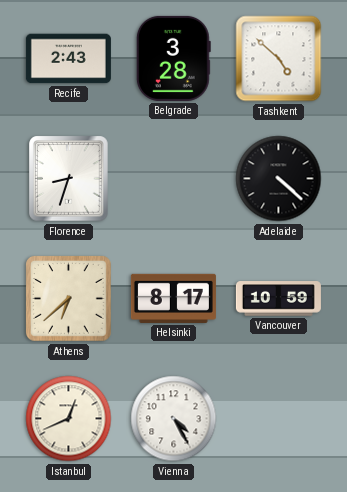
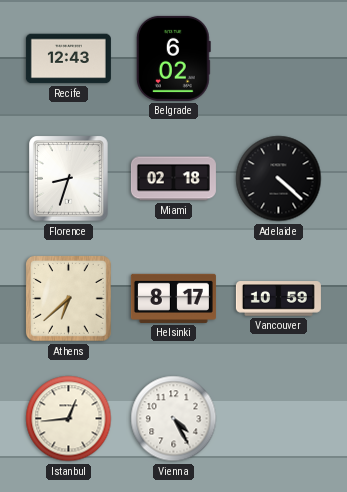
Recife: 2:43 -> 12:43 (68, 59)
Belgrade: 3:28 -> 6:02 (173, 58)
Tashkent: 4:52 -> none (279, 59)
Miami: none -> 02:18 (173, 179)
Istanbul: 12:41 -> 12:44 (69, 419)
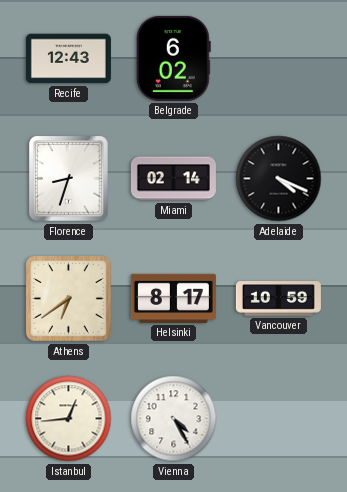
Miami: 02:18 -> 02:14 (173, 179)
Adelaide: 4:22 -> 4:19 (279, 179)
Athens: 6:38 -> 6:39 (69, 299)
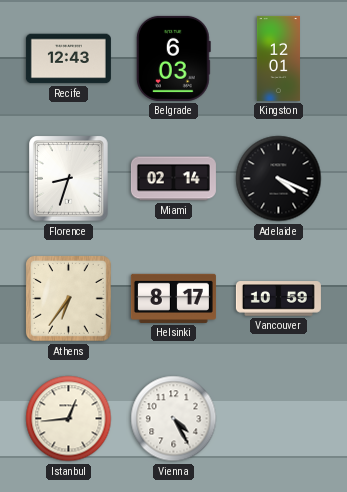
Belgrade: 6:02 -> 6:03 (173, 58)
Kingston: none -> 12:01 (278, 58)
Athens: 6:39 -> 6:36 (69, 299)
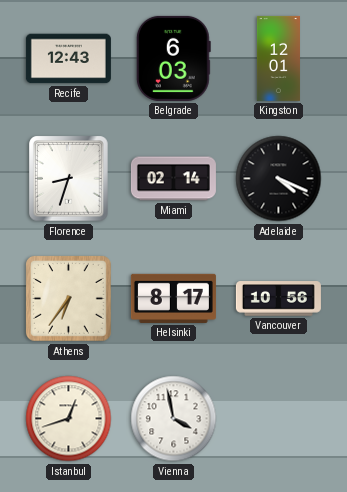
Vancouver: 10:59 -> 10:56 (278, 299)
Istanbul: 12:44 -> 12:42 (69, 419)
Vienna: 4:25 -> 3:58 (174, 419)
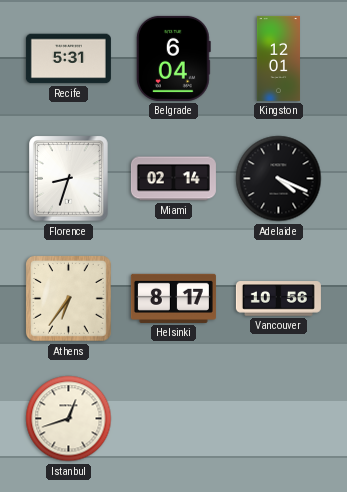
Recife: 12:43 -> 5:31 (68, 59)
Belgrade: 6:03 -> 6:04 (173, 58)
Vienna: 3:58 -> none (174, 419)
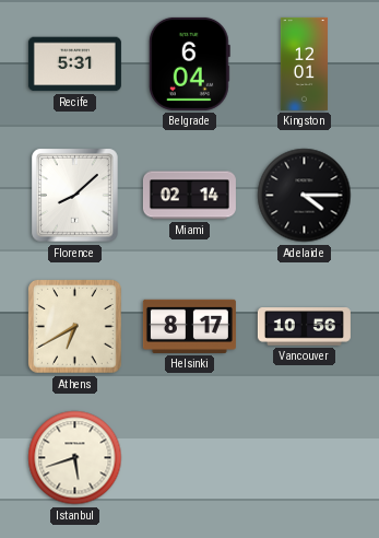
Florence: 8:33 -> 8:08 (75, 196)
Adelaide: 4:19 -> 4:15 (305, 196)
Athens: 6:36 -> 6:40 (75, 327)
Istanbul: 12:42 -> 5:42 (75, 458)
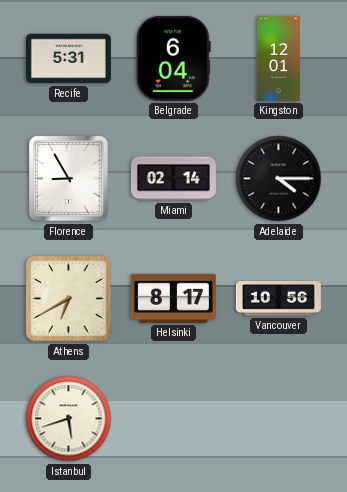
Florence: 8:08 -> 8:55 (69, 179)
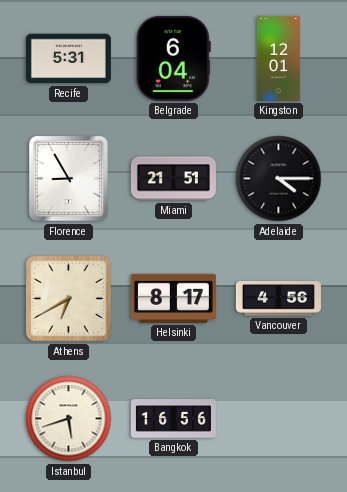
Miami: 02:14 -> 21:51 (173, 179)
Vancouver: 10:56 -> 4:56 (278, 299)
Bangkok: none -> 16:56 (173, 419)
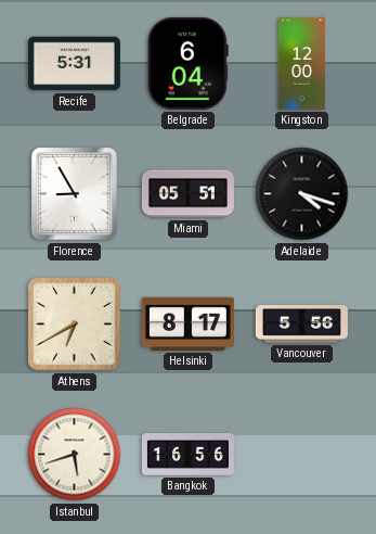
Kingston: 12:01 -> 12:00 (301, 63)
Miami: 21:51 -> 05:51 (187, 194)
Adelaide: 4:15 -> 4:18 (302, 194)
Vancouver: 4:56 -> 5:56 (301, 325)
